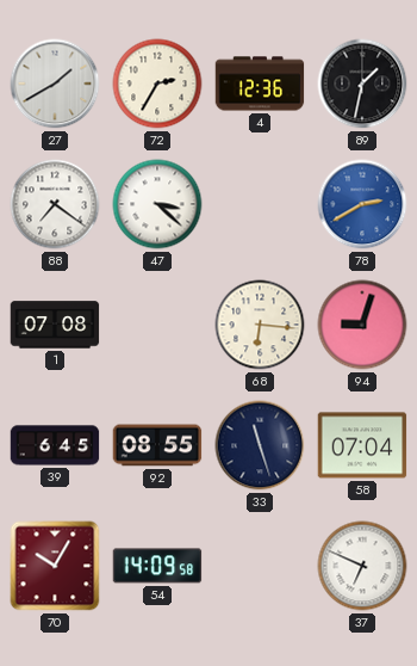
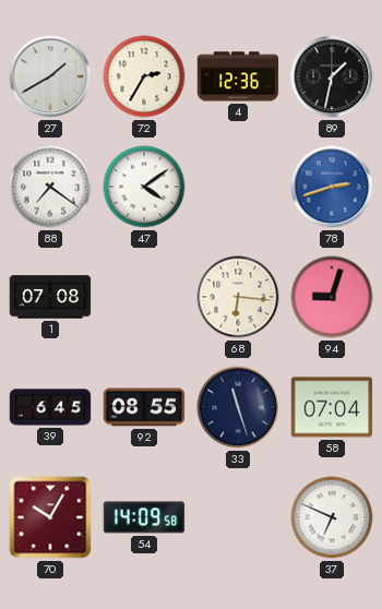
47: 3:22 -> 4:09 (144, 187)
78: 2:40 -> 2:42 (332, 187)
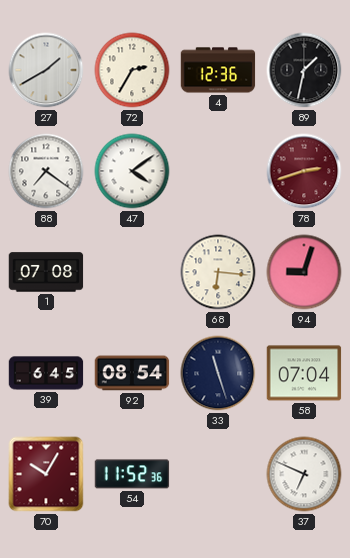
78 dial: blue -> burgundy (304, 171)
92: 08:55 -> 08:54 (132, 373)
54: 14:09 -> 11:52 (132, 474)
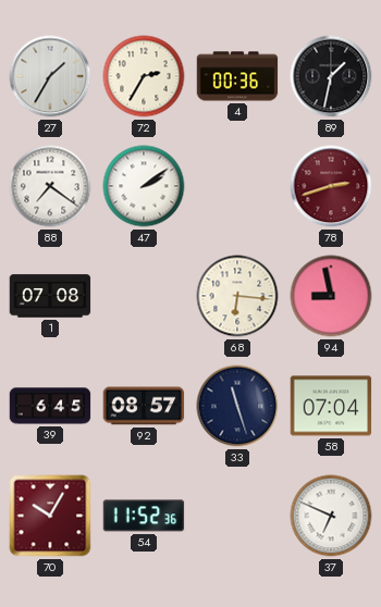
27: 1:40 -> 1:35 (50, 76)
4: 12:36 -> 00:36 (237, 76)
47: 4:09 -> 2:09 (144, 186)
94: 9:03 -> 8:58 (331, 296)
92: 08:54 -> 08:57 (144, 406)
